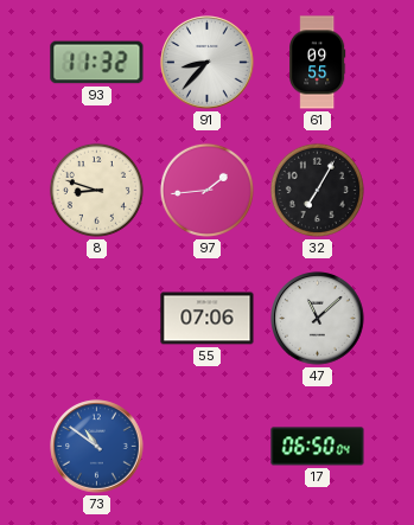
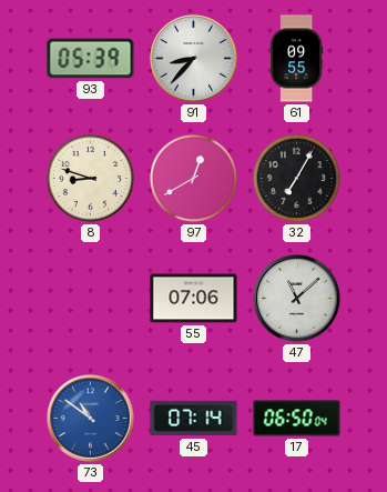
93: 11:32 -> 05:39 (91, 59)
97: 1:44 -> 12:40 (193, 178)
45: none -> 07:14 (194, 419)
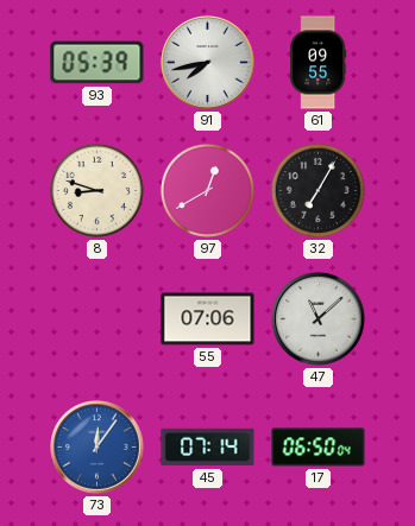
91: 8:37 -> 7:43 (208, 63)
73: 10:51 -> 12:06 (98, 448)
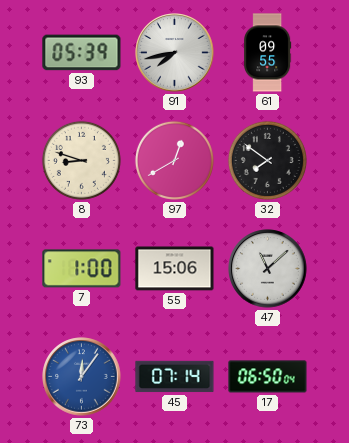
32: 7:05 -> 7:51 (267, 160)
7: none -> 1:00 (82, 269)
55: 07:06 -> 15:06 (175, 269)
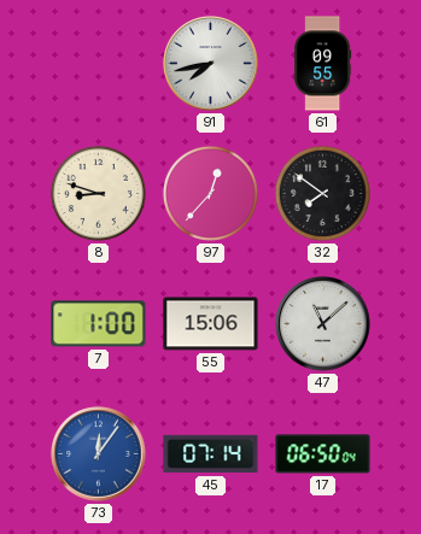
93: 05:39 -> none (82, 53)
97: 12:40 -> 12:37 (210, 193)
